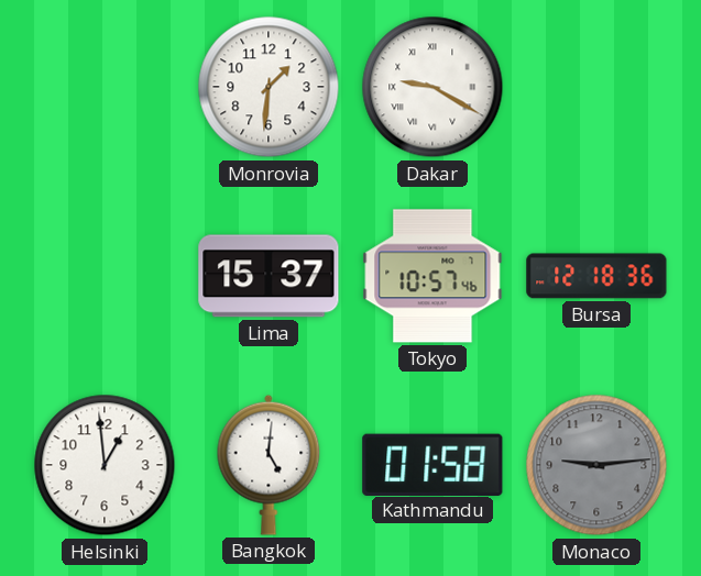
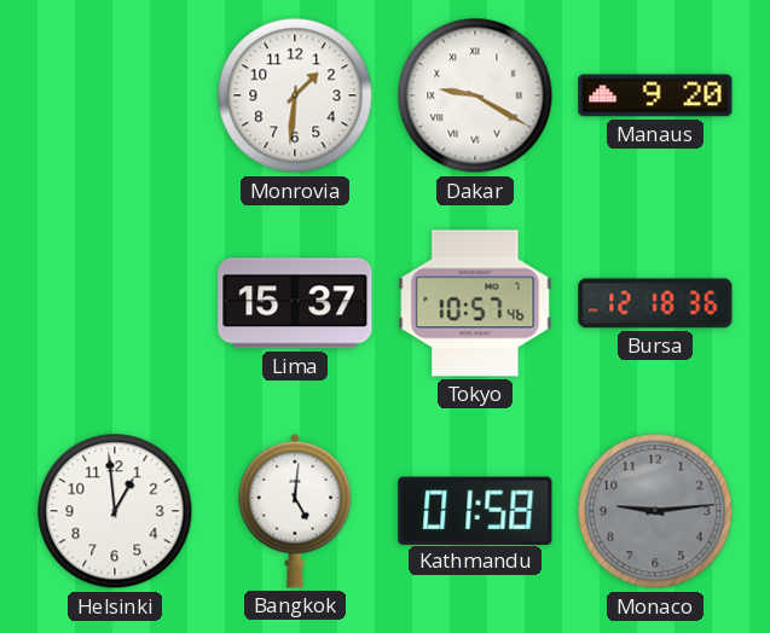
Manaus: none -> 9:20 (655, 95)
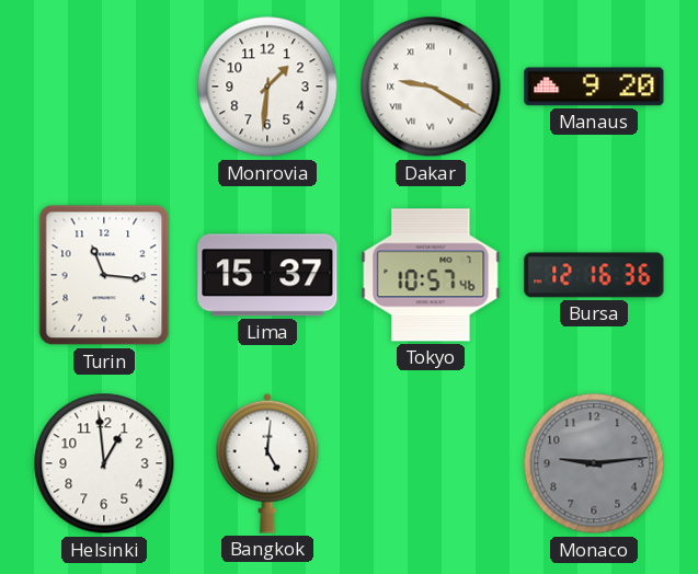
Turin: none -> 11:16 (104, 275)
Bursa: 12:18 -> 12:16 (594, 275)
Kathmandu: 01:58 -> none (475, 510)
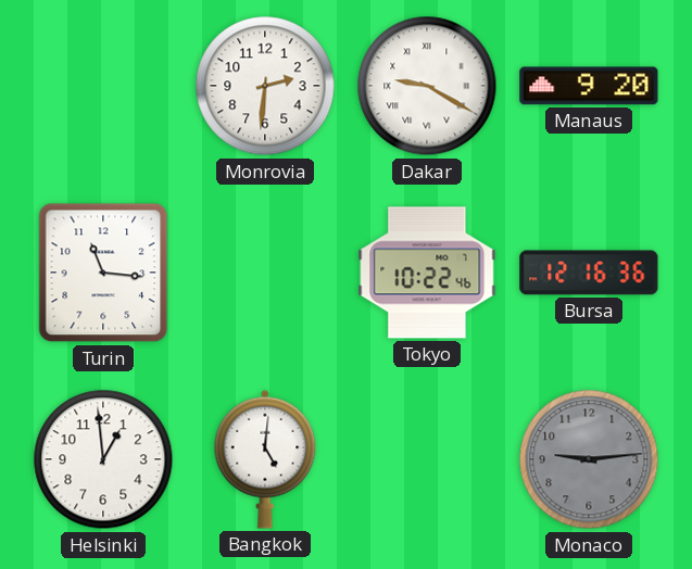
Monrovia: 1:31 -> 2:31 (265, 86)
Lima: 15:37 -> none (267, 275)
Tokyo: 10:57 -> 10:22 (427, 273)
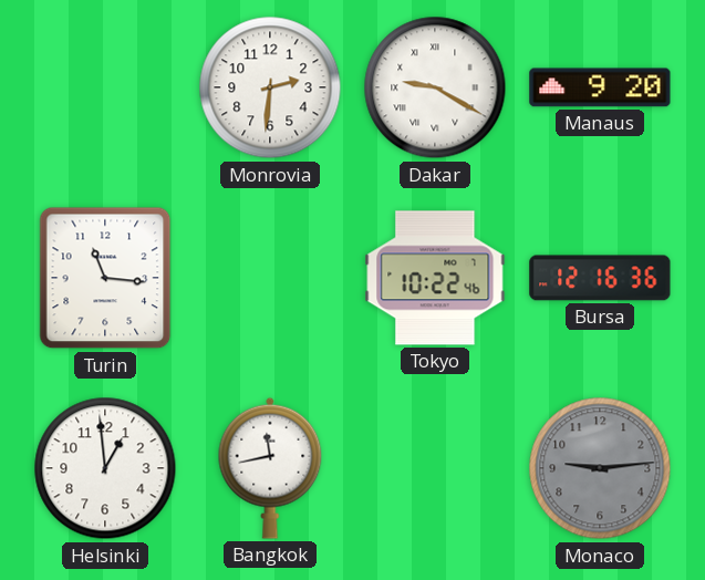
Bangkok: 5:01 -> 11:43 (270, 468)
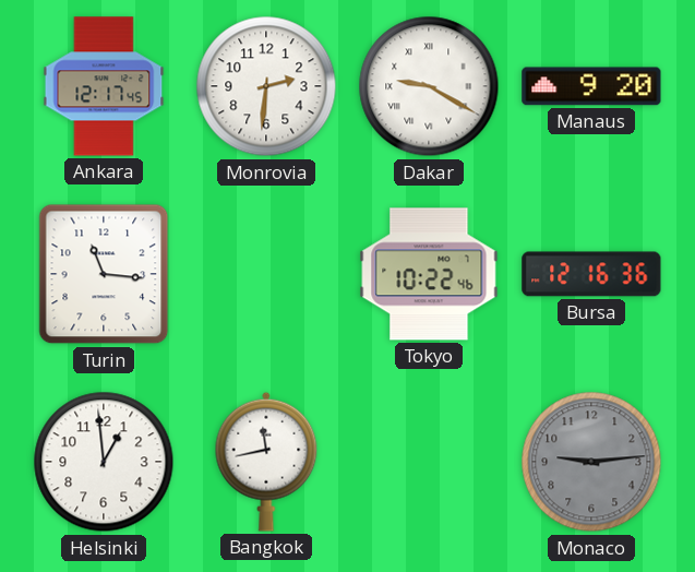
Ankara: none -> 12:17 (104, 86)
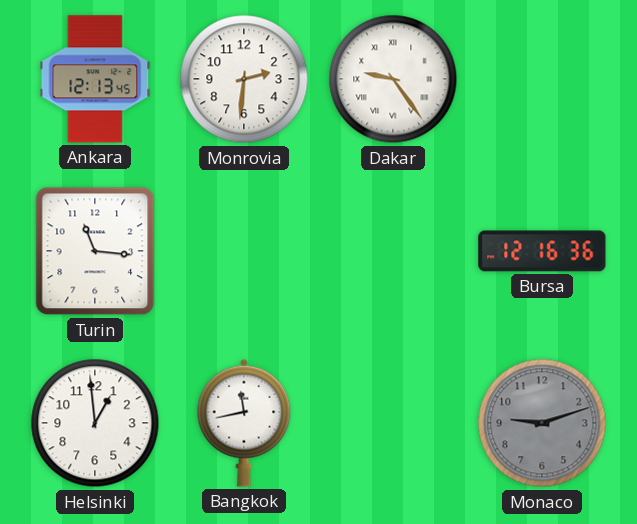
Ankara: 12:17 -> 12:13 (95, 79)
Dakar: 9:20 -> 9:24 (393, 79)
Manaus: 9:20 -> none (591, 86)
Tokyo: 10:22 -> none (429, 274)
Monaco: 9:14 -> 9:12 (542, 423)
